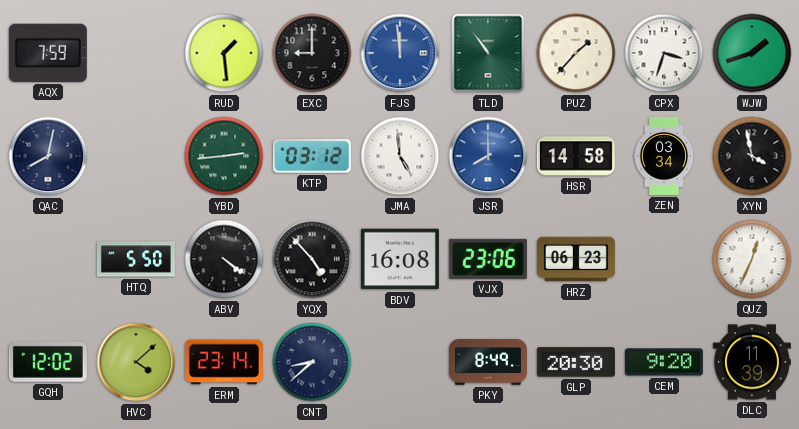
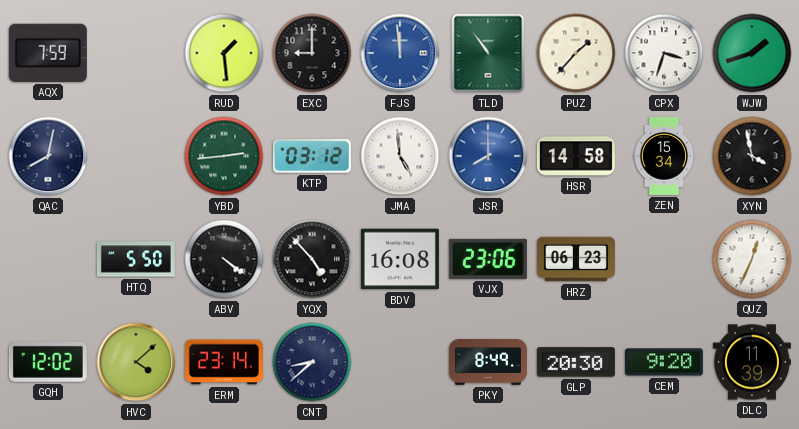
ZEN: 03:34 -> 15:34 (664, 156)
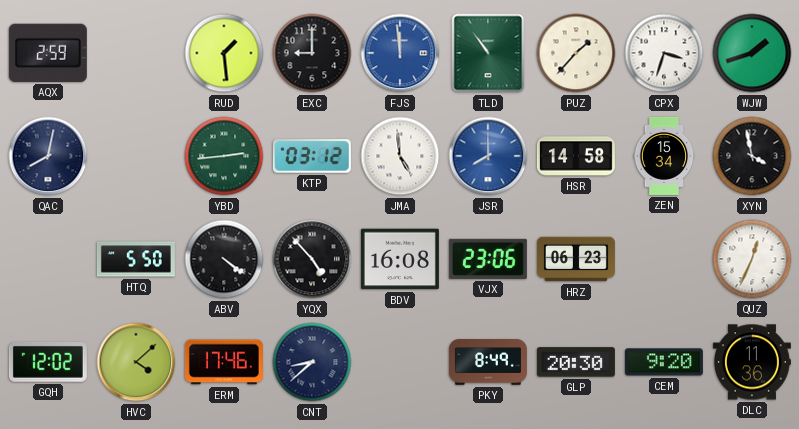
AQX: 7:59 -> 2:59 (48, 53)
ERM: 23:14 -> 17:46 (224, 362)
DLC: 11:39 -> 11:36 (752, 362)
